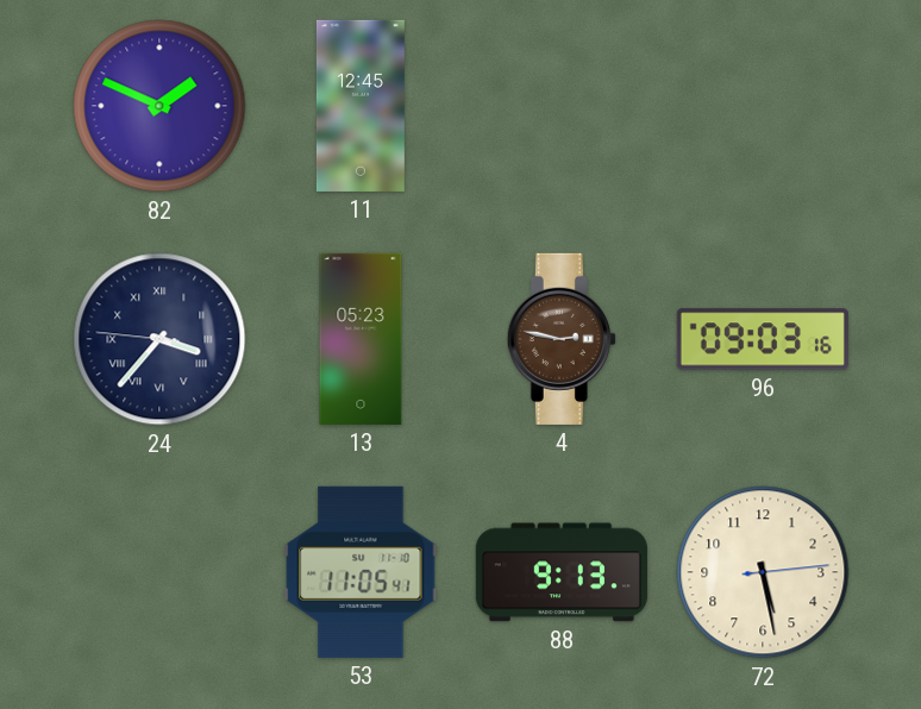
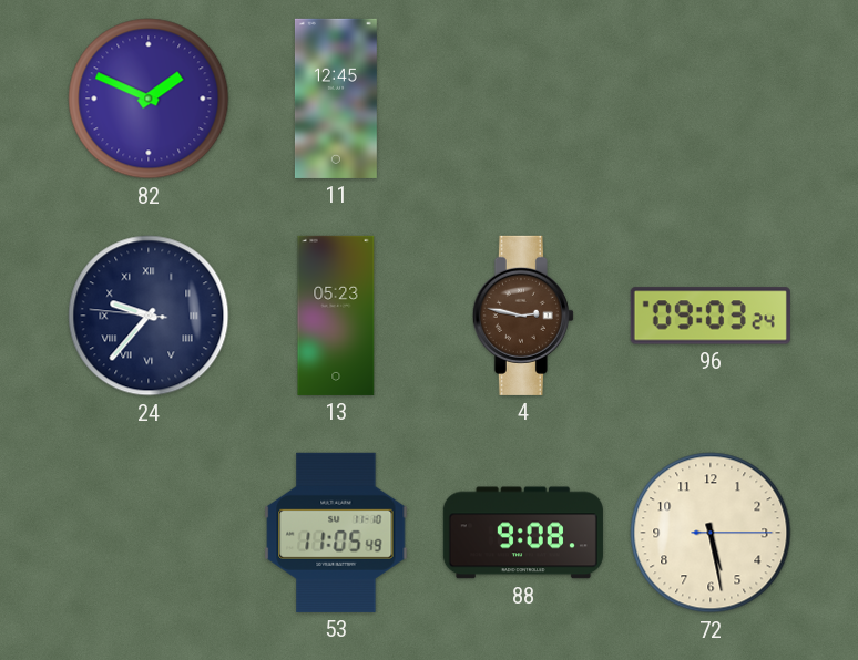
24: 3:36 -> 9:36 (149, 316)
96: 09:03:16 -> 09:03:24 (711, 316)
53: 11:05:41 -> 11:05:49 (336, 533)
88: 9:13 -> 9:08 (523, 533)
72: 5:28:14 -> 5:28:15 (711, 533)
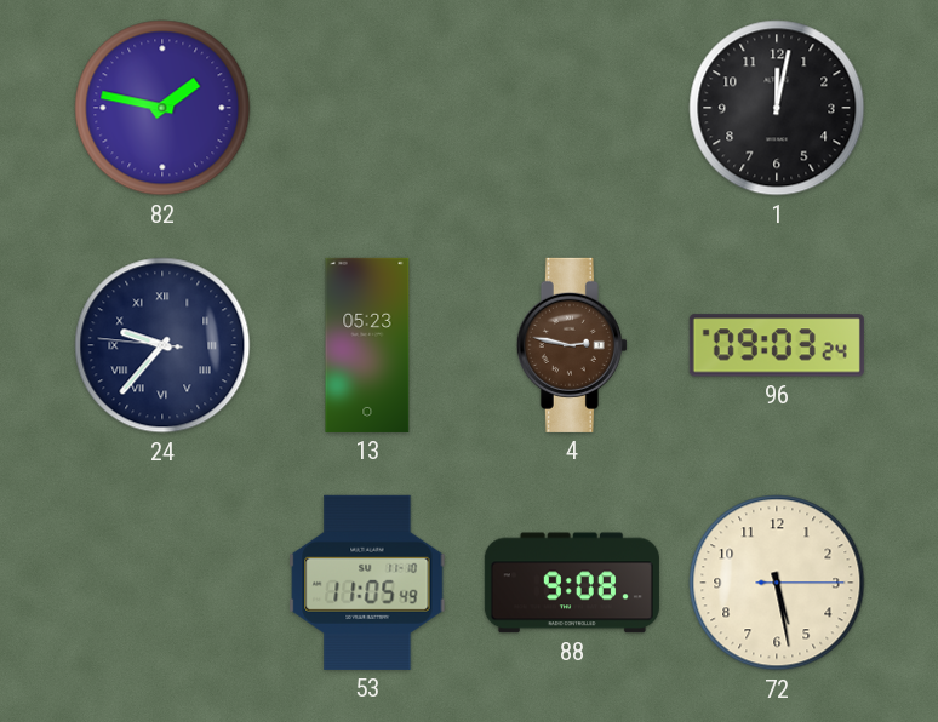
82: 1:49 -> 1:47 (162, 108)
11: 12:45 -> none (336, 99)
1: none -> 12:02 (777, 108)
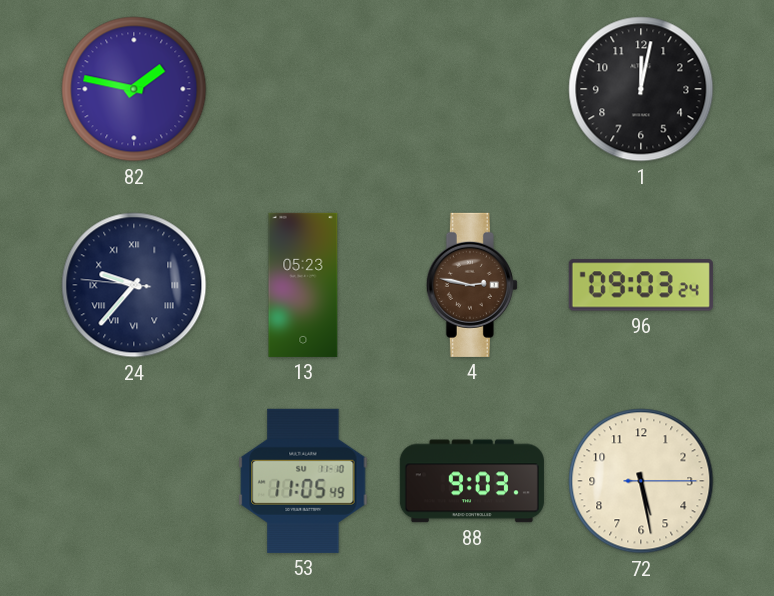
88: 9:08 -> 9:03 (472, 481)
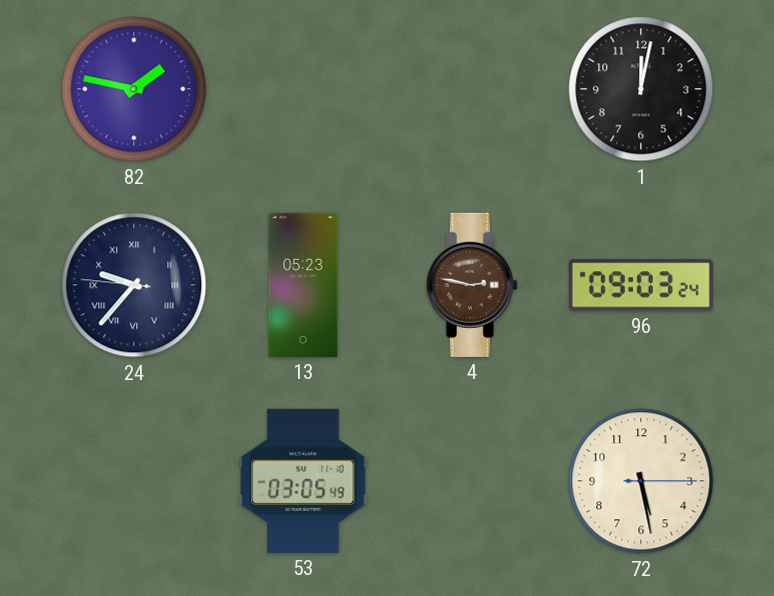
53: 11:05 -> 03:05 (303, 481)
88: 9:03 -> none (472, 481)
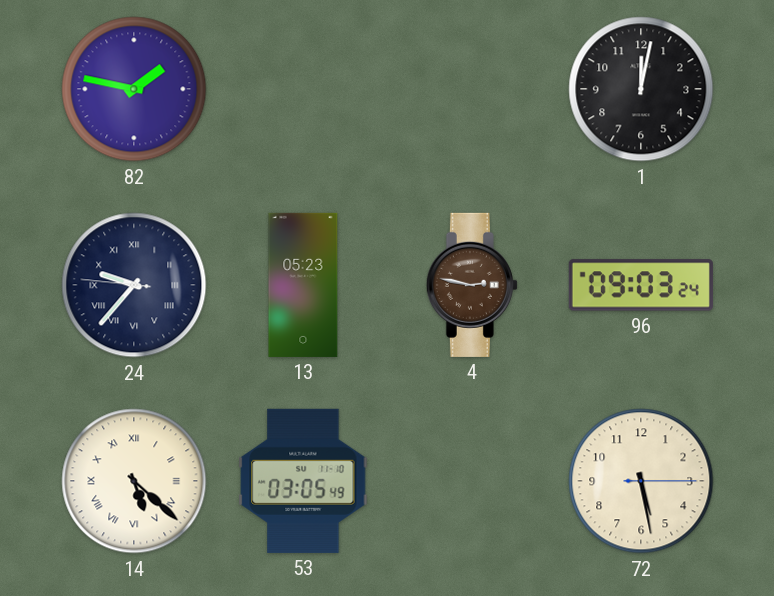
14: none -> 5:22 (134, 481)
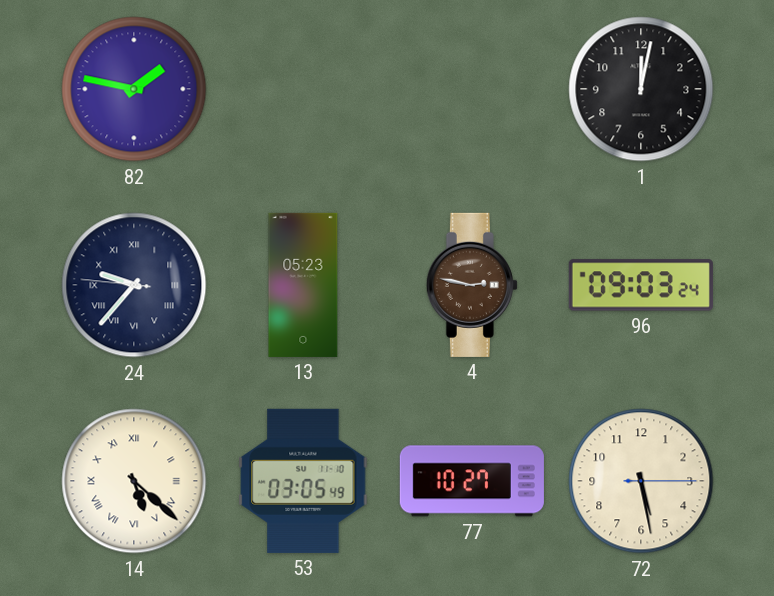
77: none -> 10:27 (472, 481)
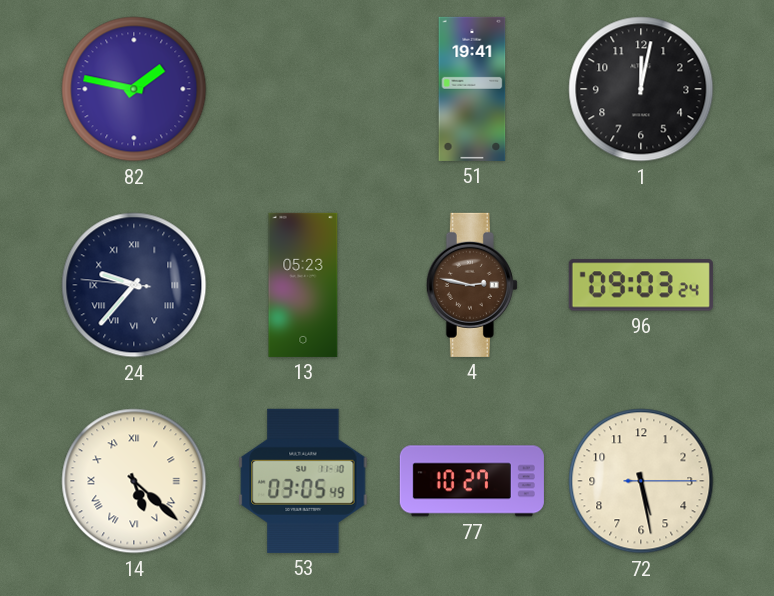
51: none -> 19:41 (472, 89)
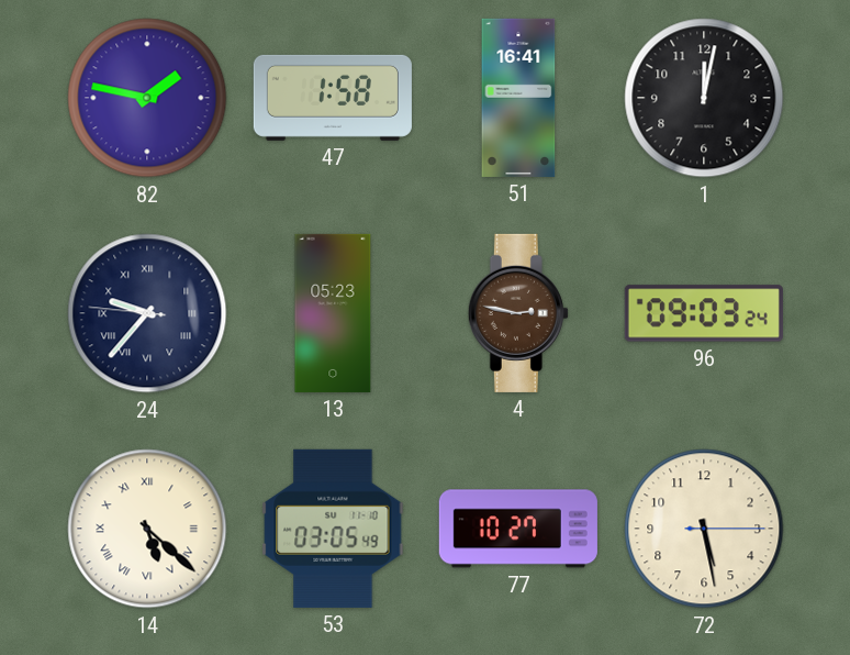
47: none -> 1:58 (333, 98)
51: 19:41 -> 16:41 (518, 98)
